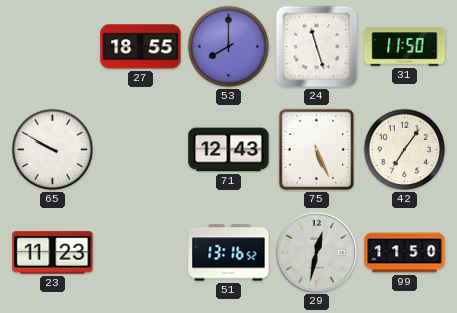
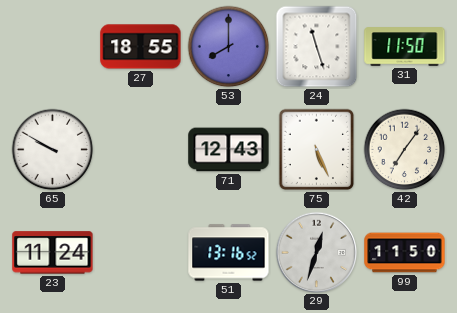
23: 11:23 -> 11:24 (53, 253)
29: 12:32 -> 12:33 (316, 252)
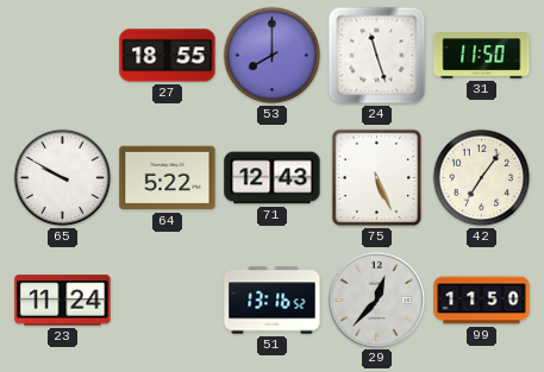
64: none -> 5:22 (168, 178)
29: 12:33 -> 12:37 (376, 300)
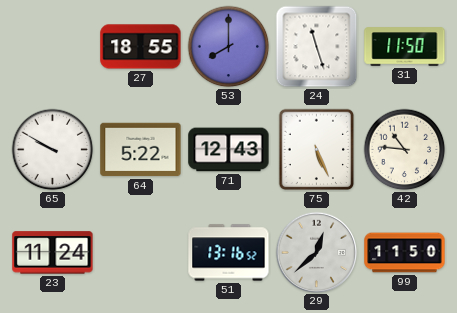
42: 7:06 -> 10:46 (405, 150)
29: 12:37 -> 12:38 (316, 252)
